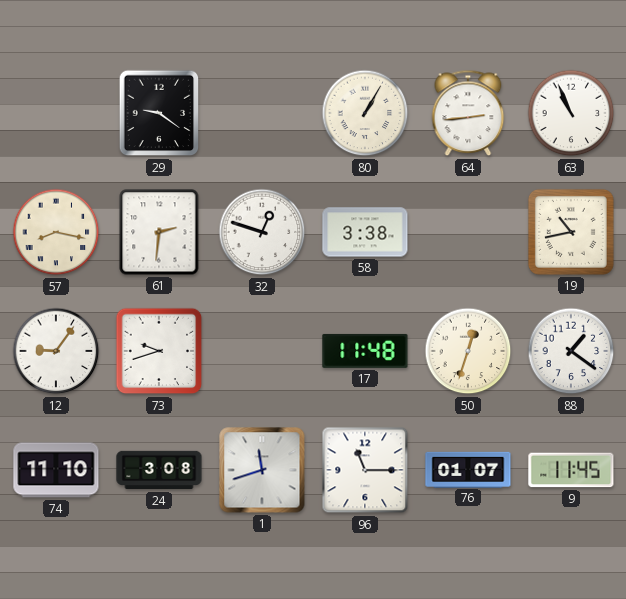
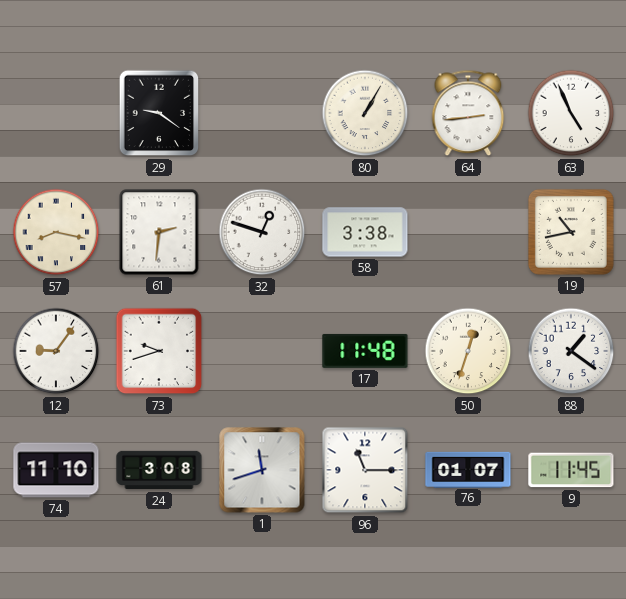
63: 10:56 -> 4:56 (571, 113)
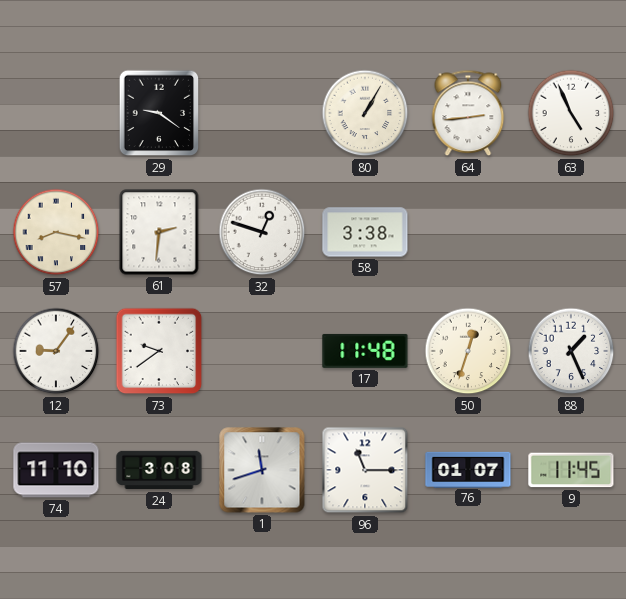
19: 10:43 -> none (571, 232)
73: 9:42 -> 9:39 (159, 351)
88: 1:21 -> 1:26 (571, 351)
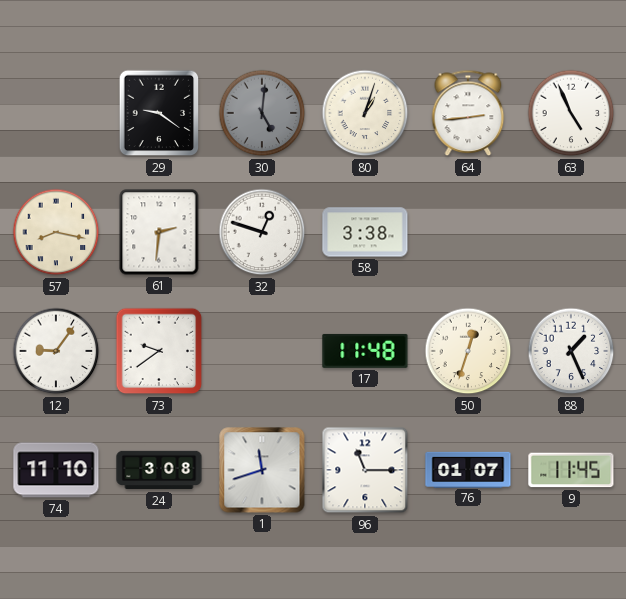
30: none -> 5:01 (262, 113)
80: 1:05 -> 1:03 (365, 113)
